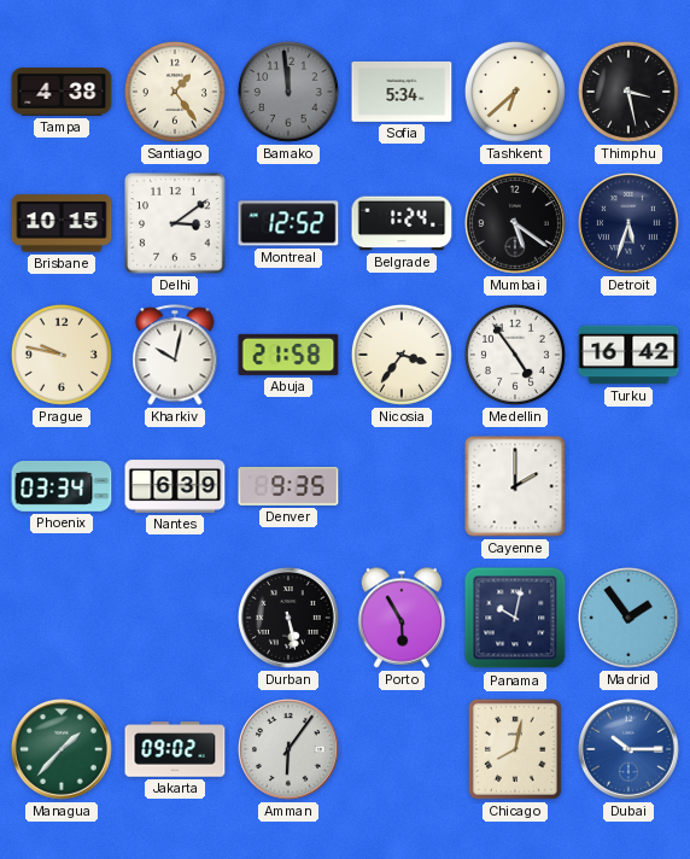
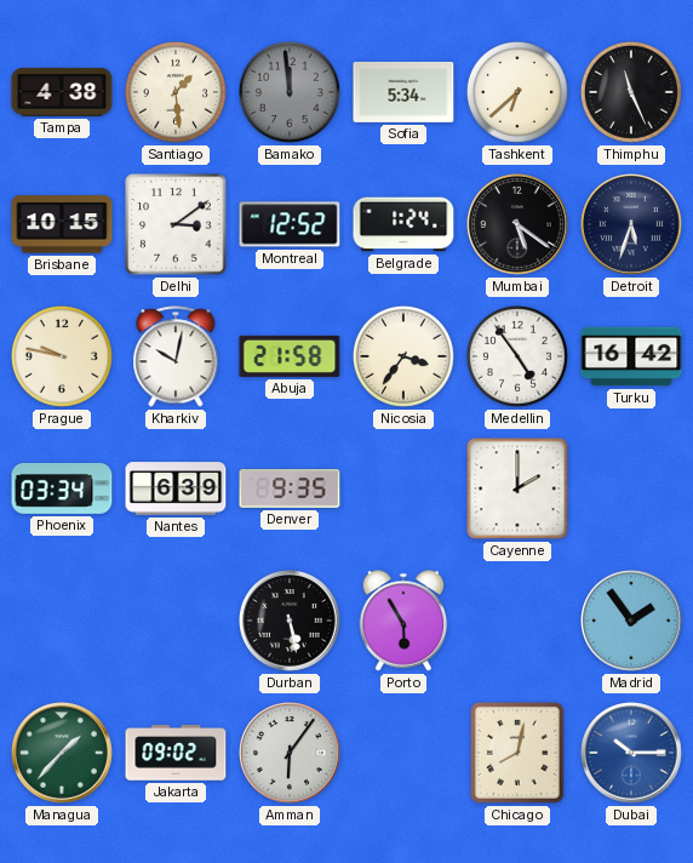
Santiago: 1:24 -> 1:29 (176, 92)
Thimphu: 3:28 -> 11:26 (631, 92)
Panama: 10:02 -> none (515, 618)
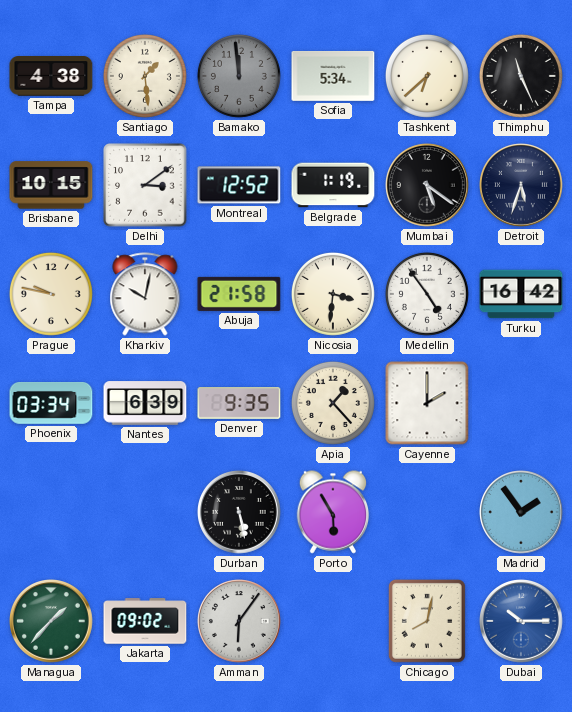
Belgrade: 1:24 -> 1:19 (333, 185)
Nicosia: 3:36 -> 3:31 (333, 294)
Apia: none -> 1:23 (333, 403)
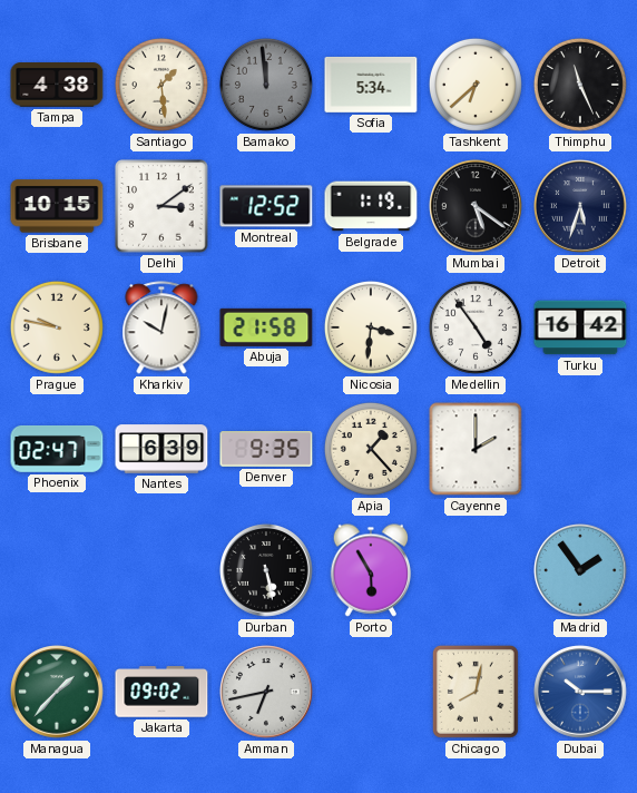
Phoenix: 03:34 -> 02:47 (57, 450)
Amman: 6:06 -> 6:43 (267, 693)
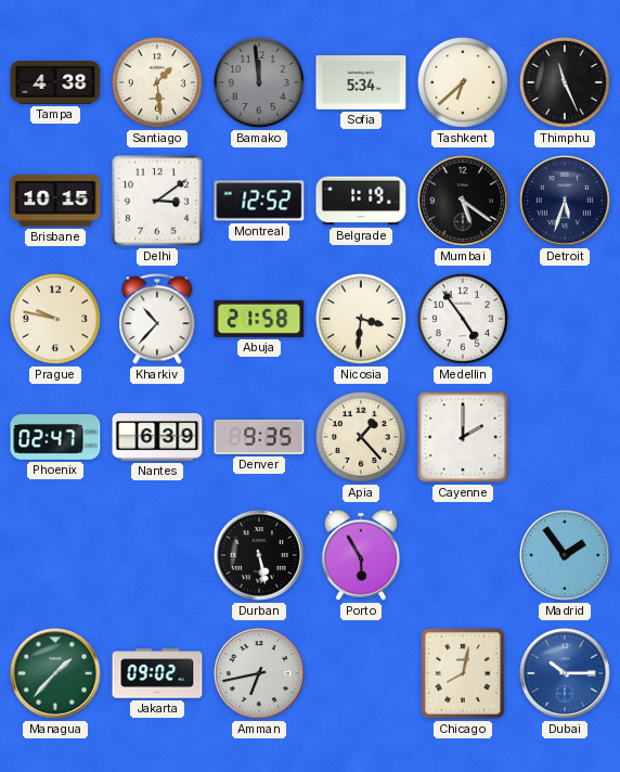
Kharkiv: 10:02 -> 10:37 (157, 319)
Turku: 16:42 -> none (580, 327)
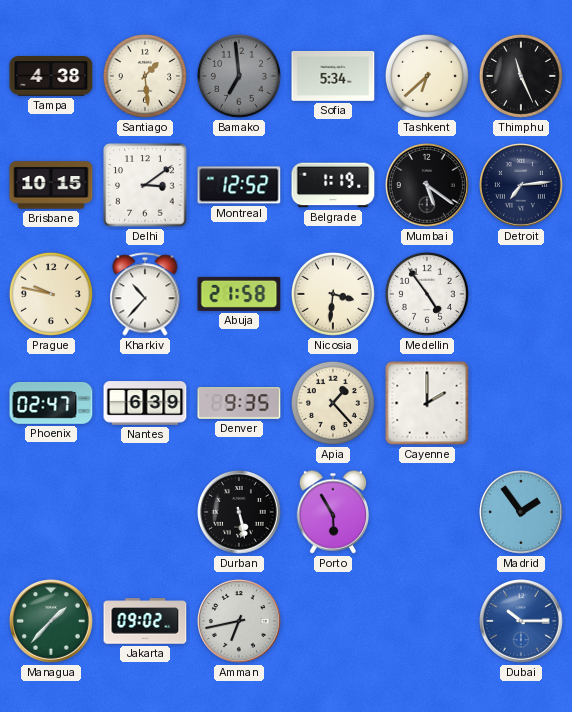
Bamako: 11:59 -> 6:59 (239, 76)
Detroit: 5:33 -> 7:14 (522, 186)
Chicago: 8:02 -> none (463, 673)
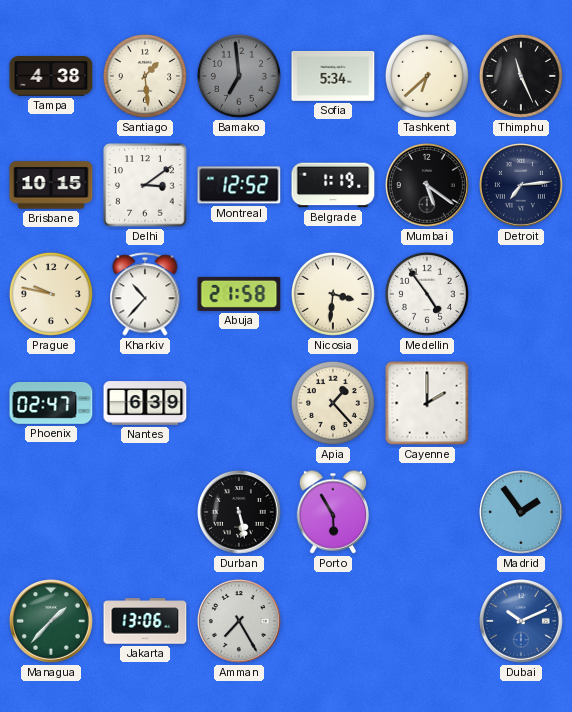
Denver: 9:35 -> none (239, 403)
Jakarta: 09:02 -> 13:06 (145, 621)
Amman: 6:43 -> 7:25 (240, 622)
Dubai: 10:15 -> 10:11 (522, 622)
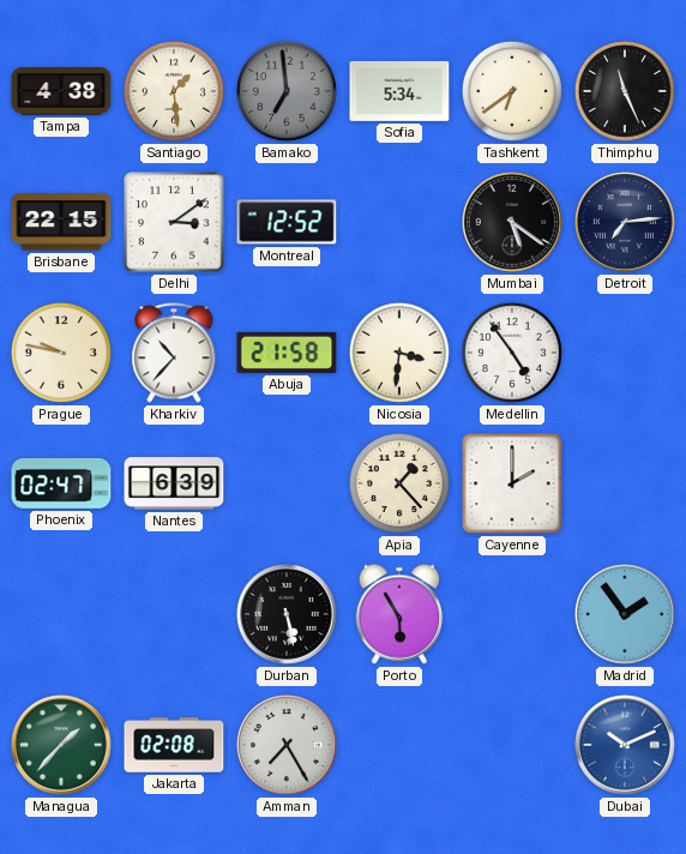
Tashkent: 6:38 -> 6:39 (512, 91)
Brisbane: 10:15 -> 22:15 (61, 222)
Belgrade: 1:19 -> none (333, 185)
Jakarta: 13:06 -> 02:08 (174, 745)
